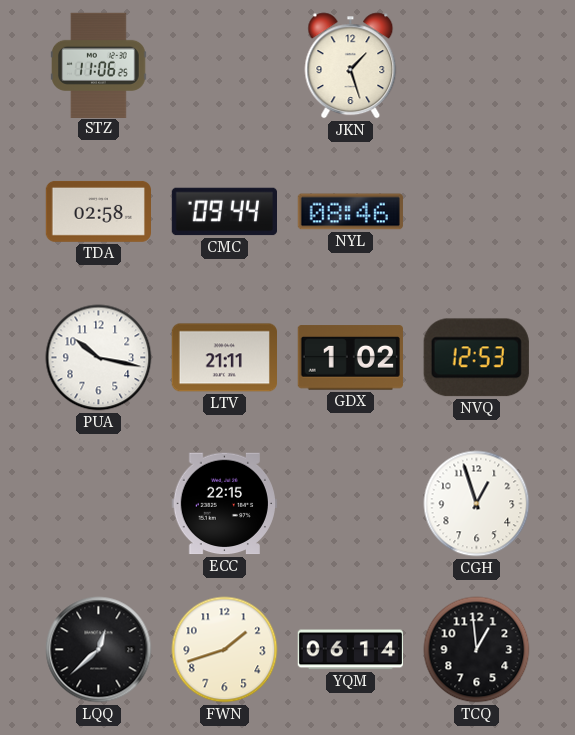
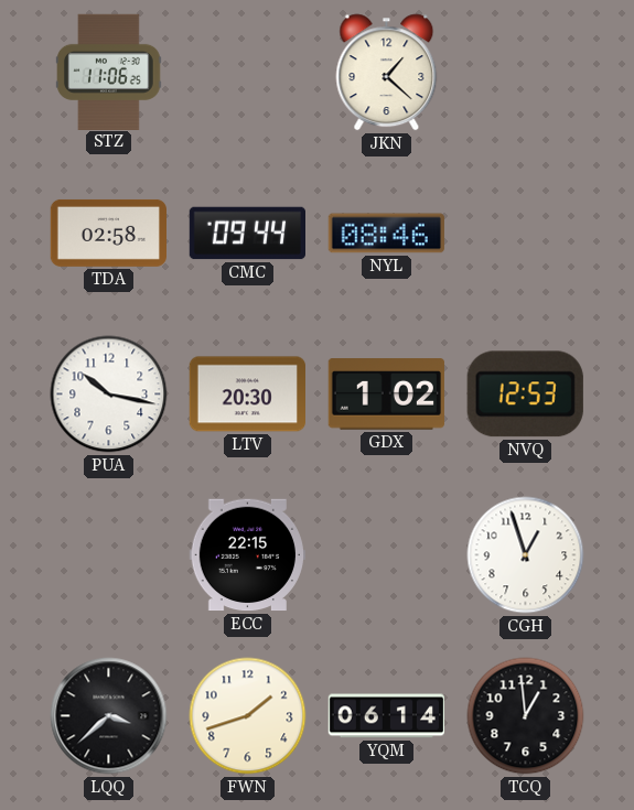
JKN: 1:27 -> 1:22 (387, 73)
LTV: 21:11 -> 20:30 (247, 395)
LQQ: 12:38 -> 3:38 (109, 716)
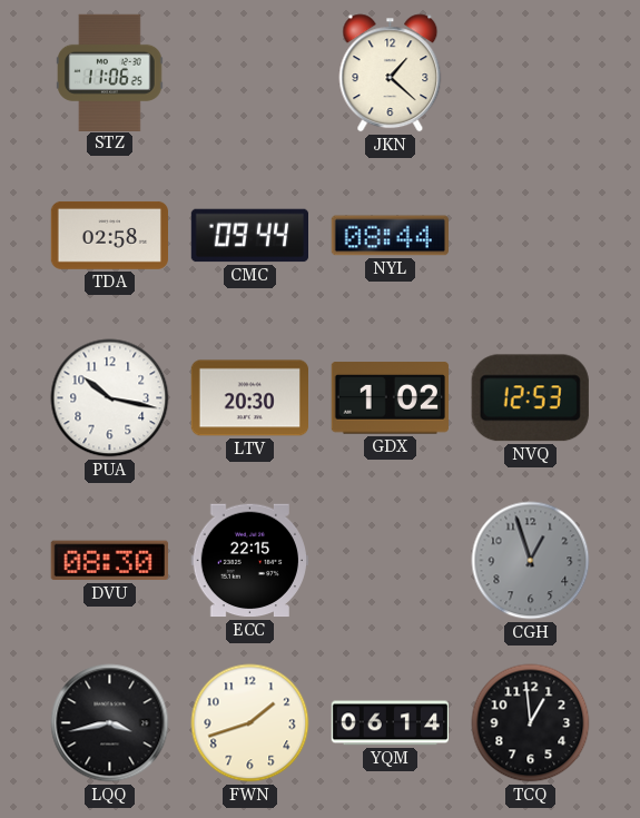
NYL: 08:46 -> 08:44 (390, 236)
DVU: none -> 08:30 (109, 561)
CGH dial: white -> grey (531, 561)
LQQ: 3:38 -> 3:43 (110, 723)
